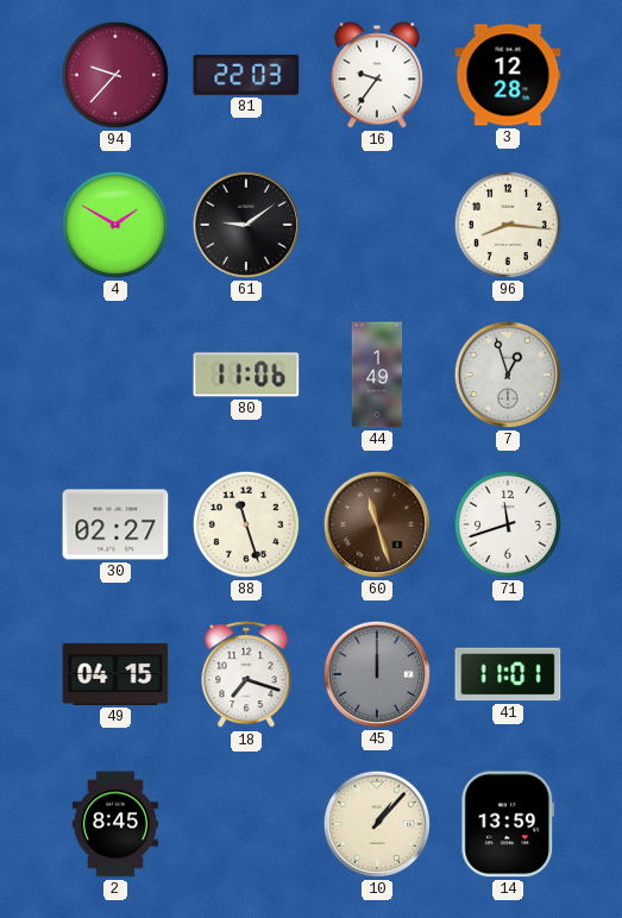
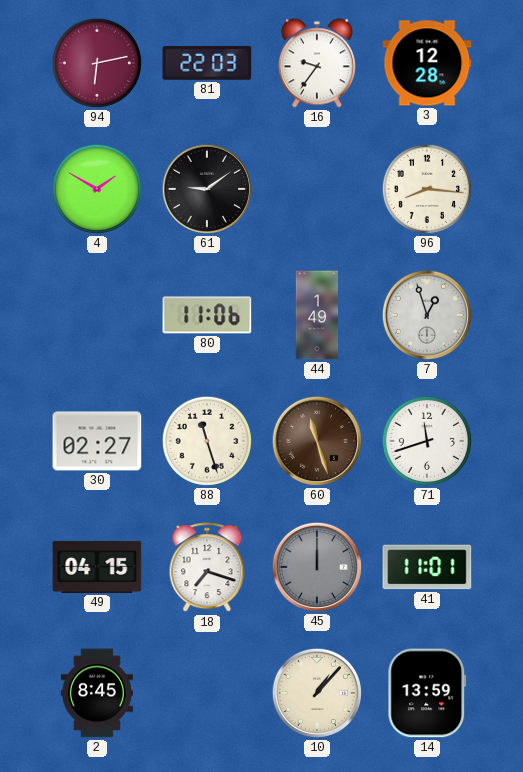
94: 9:37 -> 6:13 (97, 63)
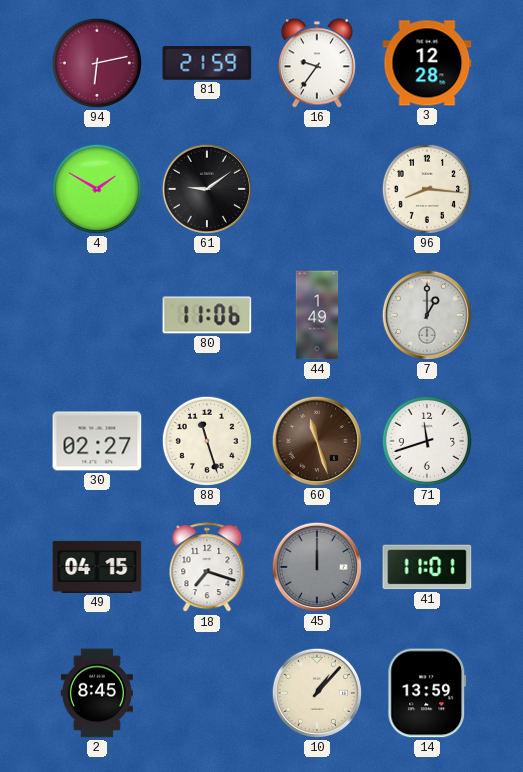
81: 22:03 -> 21:59 (207, 64)
7: 12:57 -> 1:00 (427, 315)
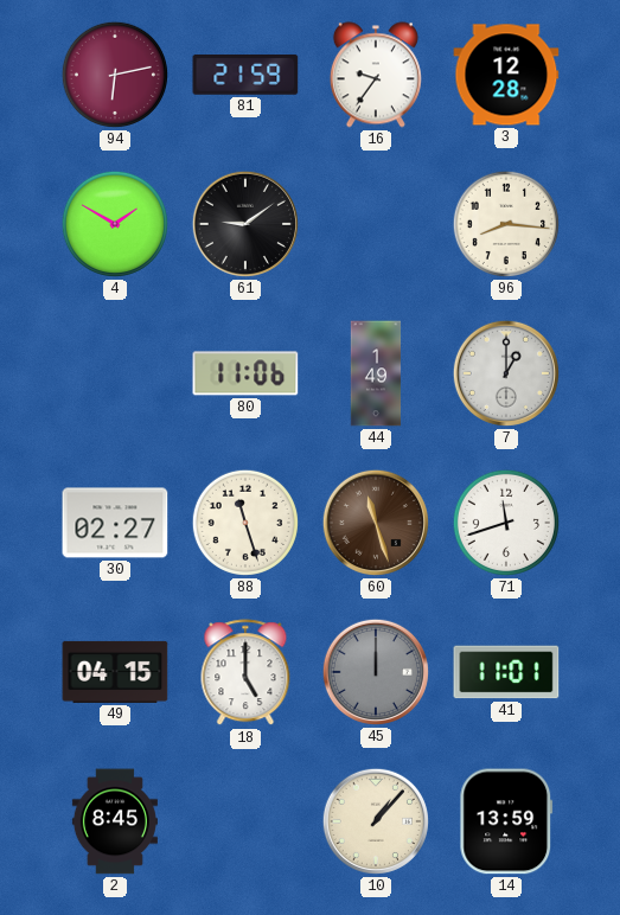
18: 7:18 -> 5:00 (245, 673)
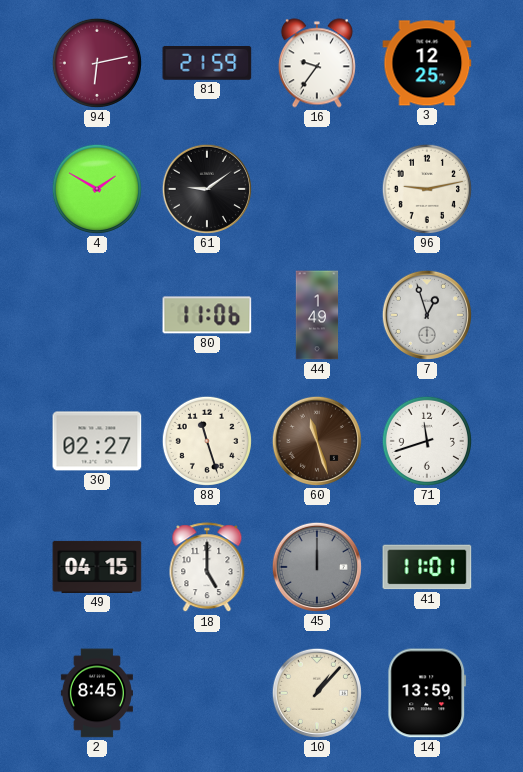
3: 12:28 -> 12:25 (427, 63)
96: 8:16 -> 9:13 (427, 189)
7: 1:00 -> 12:57 (427, 315)
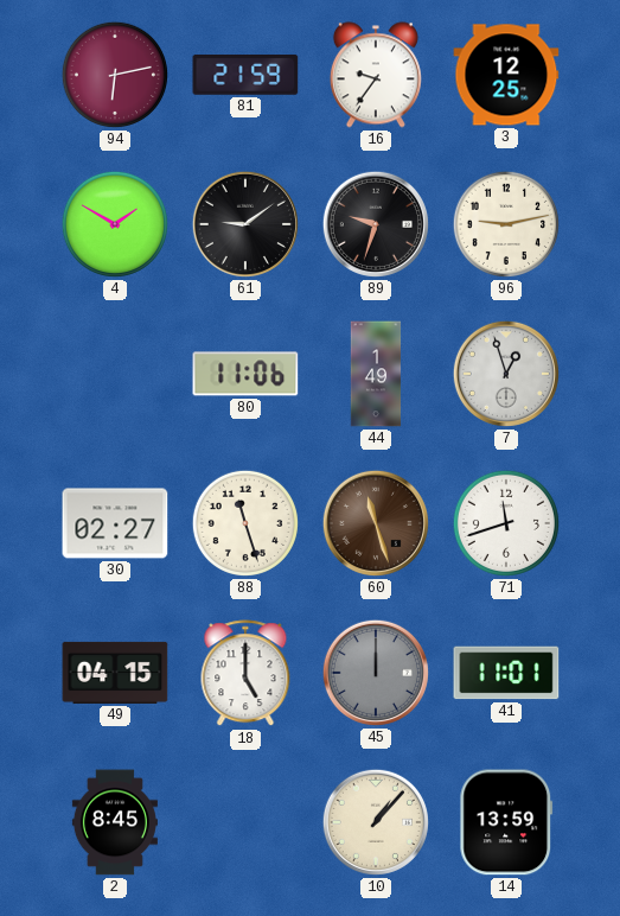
89: none -> 9:33 (376, 224)
